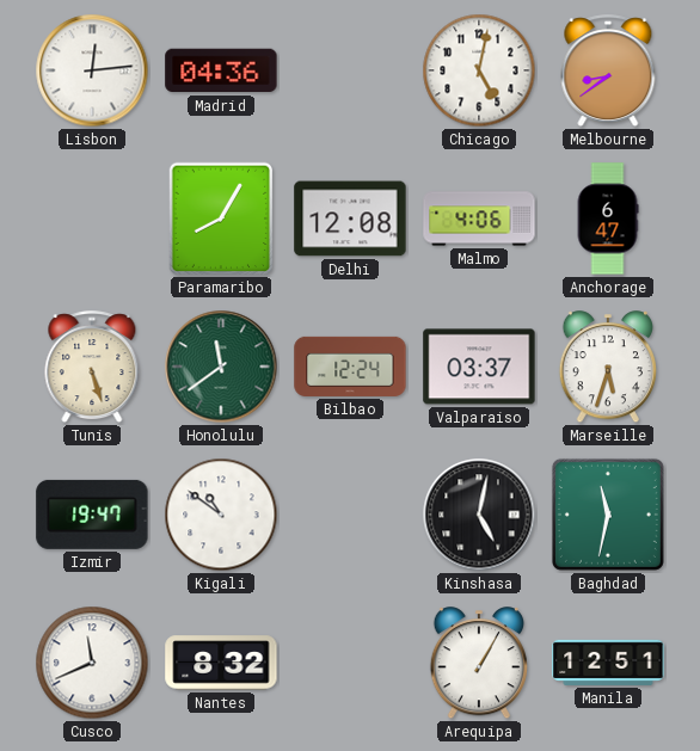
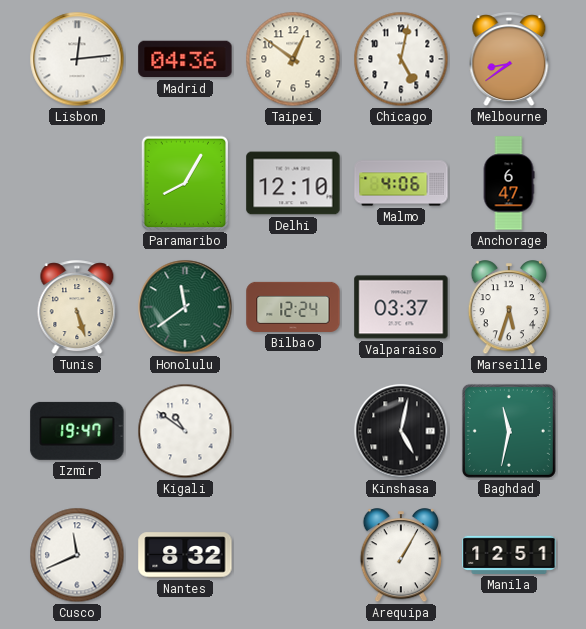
Taipei: none -> 12:51 (293, 59)
Delhi: 12:08 -> 12:10 (293, 183)
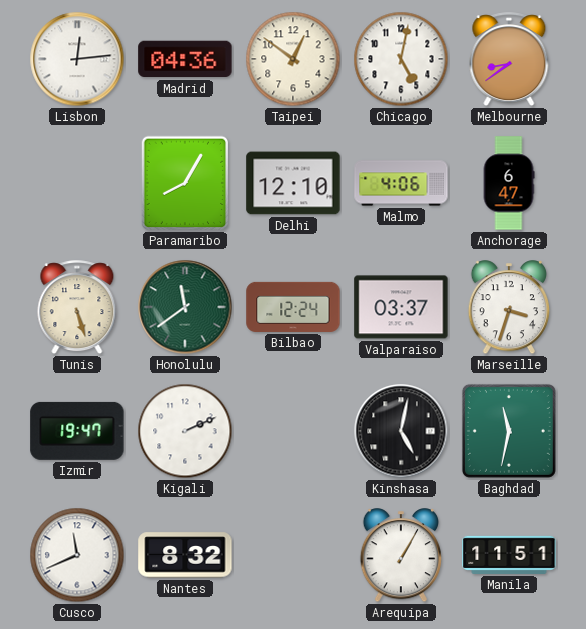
Marseille: 5:33 -> 3:33 (508, 308)
Kigali: 10:51 -> 2:11 (185, 431)
Manila: 12:51 -> 11:51 (509, 555)
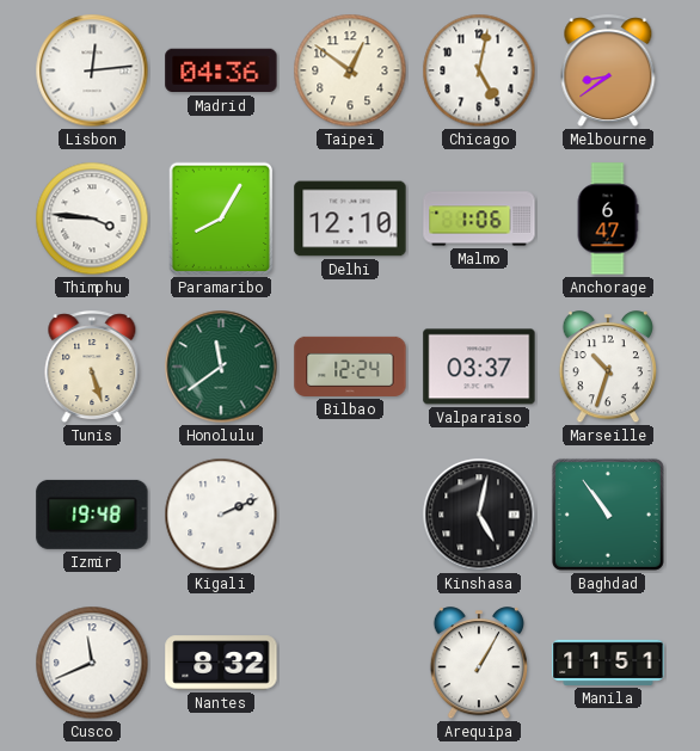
Thimphu: none -> 3:46 (92, 218)
Malmo: 4:06 -> 1:06 (479, 218)
Marseille: 3:33 -> 10:33 (607, 368)
Izmir: 19:47 -> 19:48 (92, 515)
Baghdad: 11:32 -> 10:54 (608, 515)
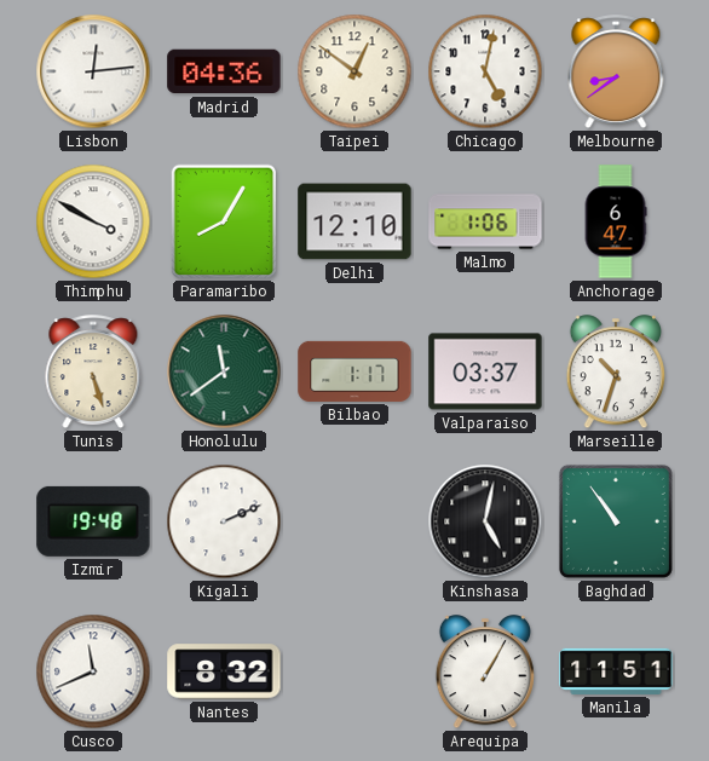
Thimphu: 3:46 -> 3:50 (93, 221)
Bilbao: 12:24 -> 1:17 (354, 371)
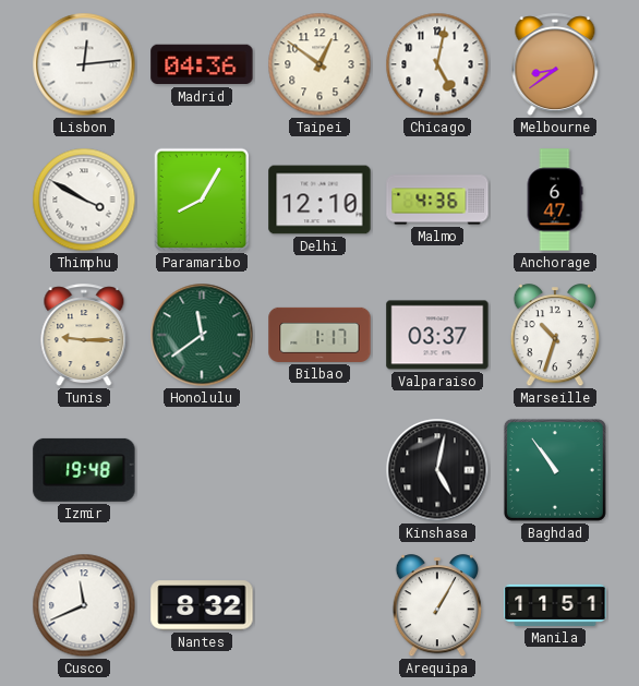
Malmo: 1:06 -> 4:36 (437, 200)
Tunis: 5:27 -> 9:15 (84, 336)
Kigali: 2:11 -> none (224, 521)
